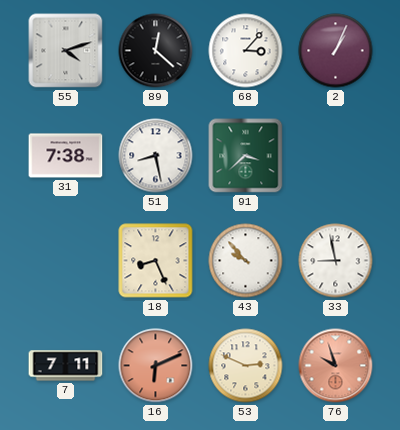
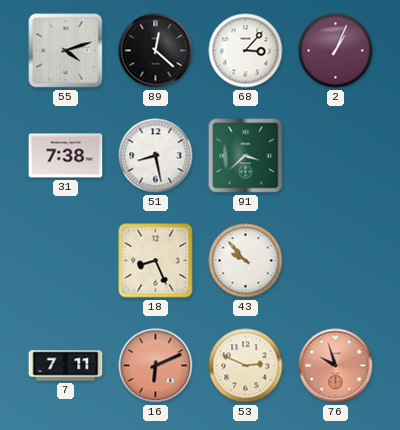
33: 8:58 -> none (336, 261)
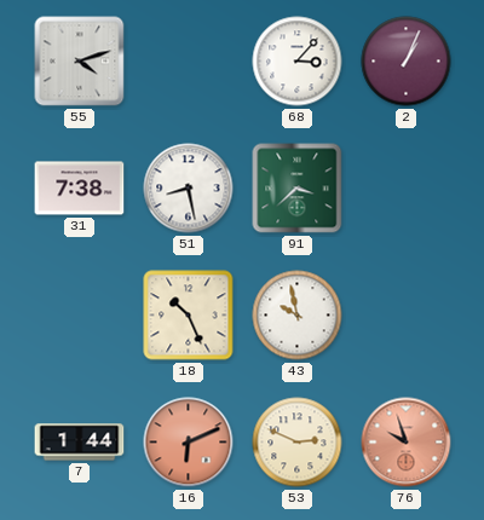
89: 12:22 -> none (156, 51)
18: 8:26 -> 10:26 (189, 316)
43: 9:53 -> 9:58 (298, 316)
7: 7:11 -> 1:44 (80, 443)
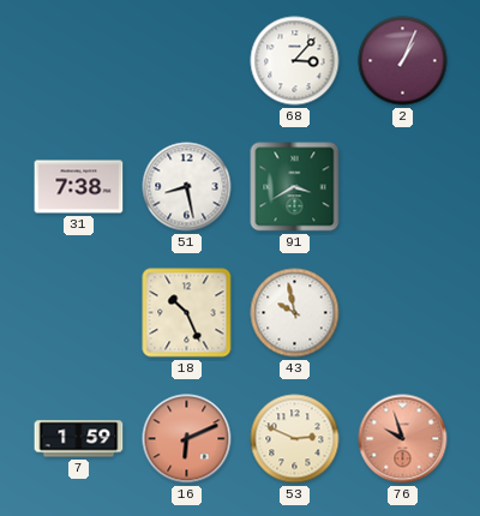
55: 4:12 -> none (80, 62)
91: 3:38 -> 3:40 (295, 187)
7: 1:44 -> 1:59 (79, 439)
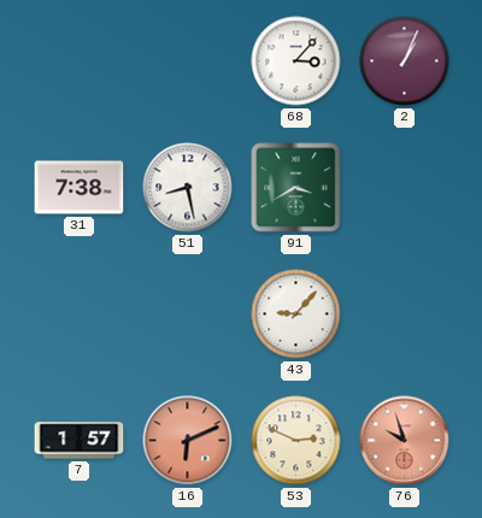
18: 10:26 -> none (187, 313)
43: 9:58 -> 9:07 (296, 314)
7: 1:59 -> 1:57 (80, 441)
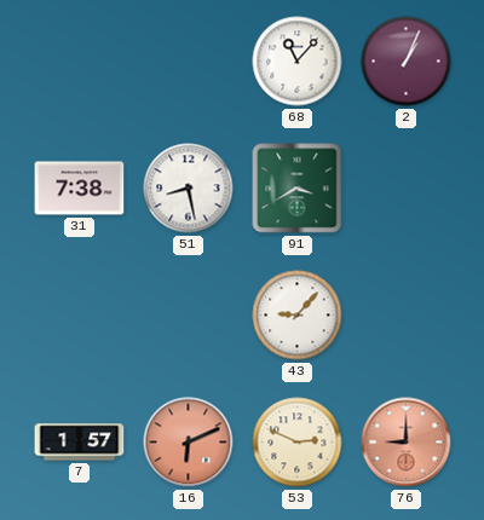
68: 3:07 -> 11:07 (298, 62)
76: 9:57 -> 9:00 (407, 443)
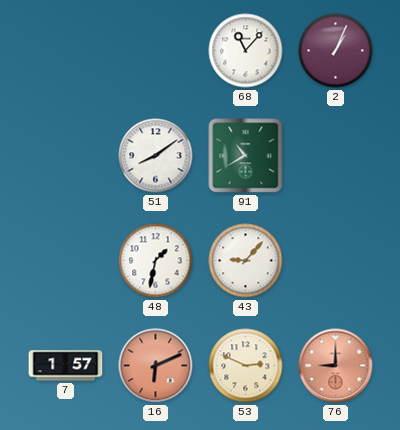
31: 7:38 -> none (80, 189)
51: 8:28 -> 8:09 (156, 156)
91: 3:40 -> 10:40 (246, 156)
48: none -> 1:32 (156, 261)
